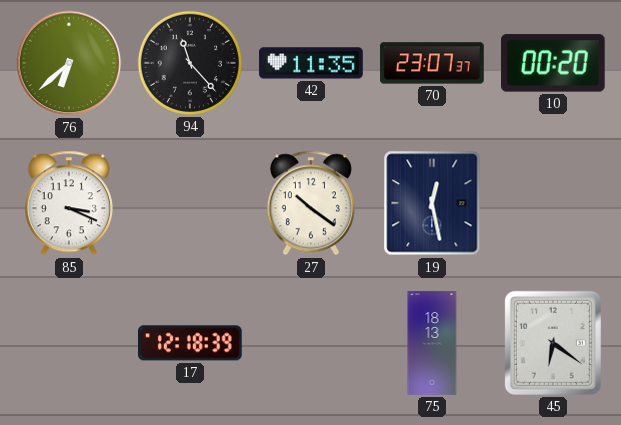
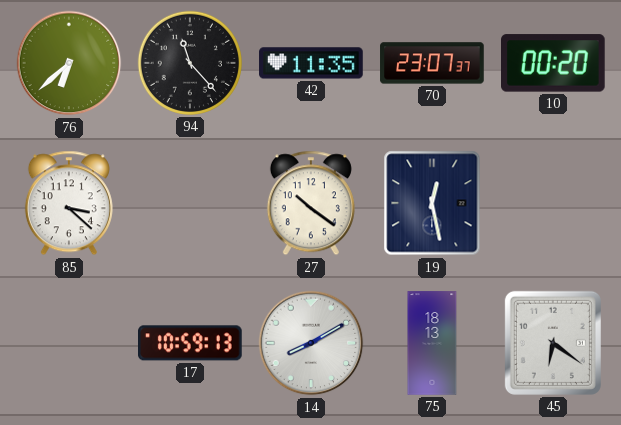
85: 3:19 -> 3:22 (69, 203)
17: 12:18 -> 10:59 (191, 343)
14: none -> 8:10 (311, 343)
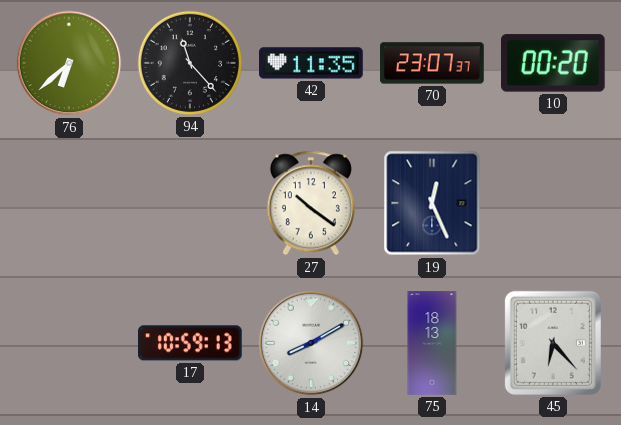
85: 3:22 -> none (69, 203)
19: 12:28 -> 12:26 (432, 203)
45: 6:21 -> 6:23 (553, 343)
